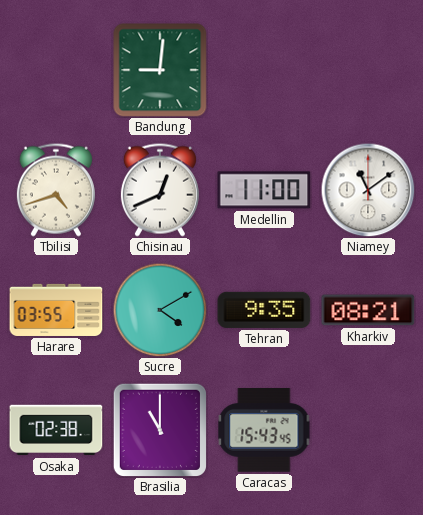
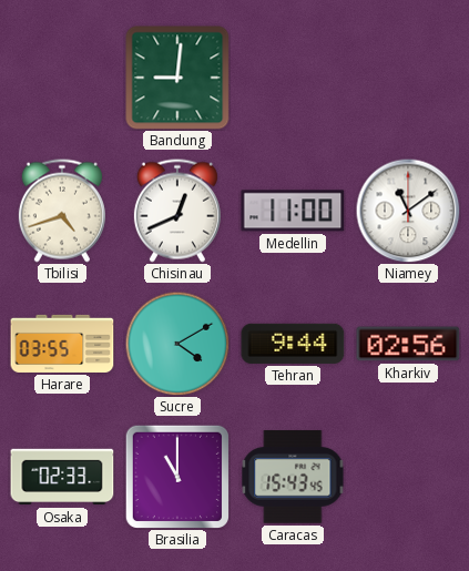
Tehran: 9:35 -> 9:44 (293, 344)
Kharkiv: 08:21 -> 02:56 (408, 344)
Osaka: 02:38 -> 02:33 (62, 477)
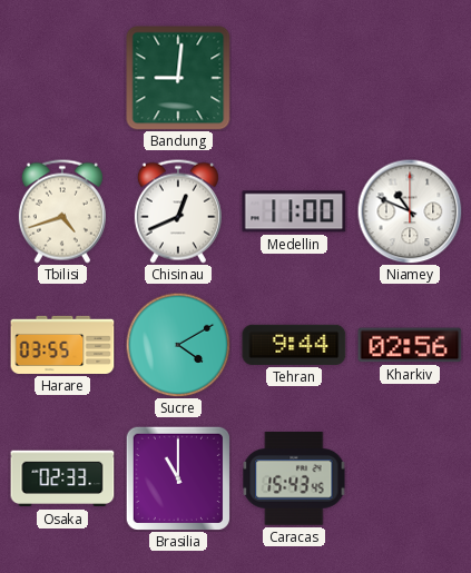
Niamey: 11:09 -> 10:49 (410, 211)
